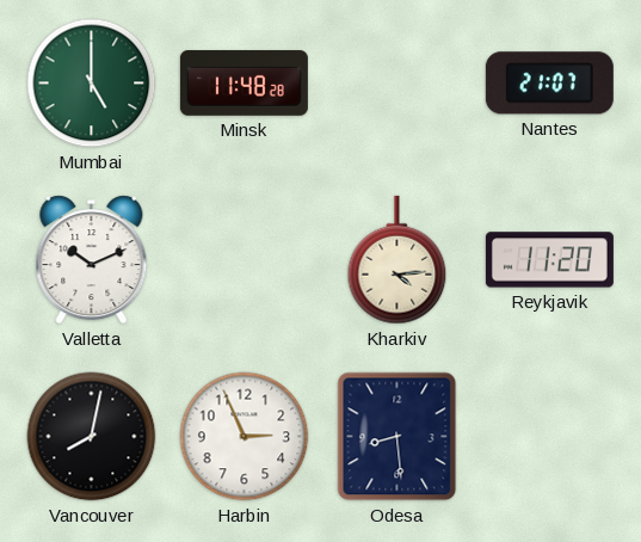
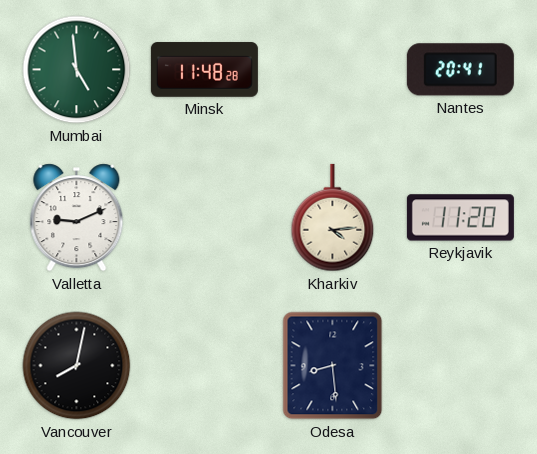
Mumbai: 5:00 -> 4:59 (77, 70)
Nantes: 21:07 -> 20:41 (460, 70)
Valletta: 10:11 -> 9:11 (77, 218)
Harbin: 2:56 -> none (245, 437)
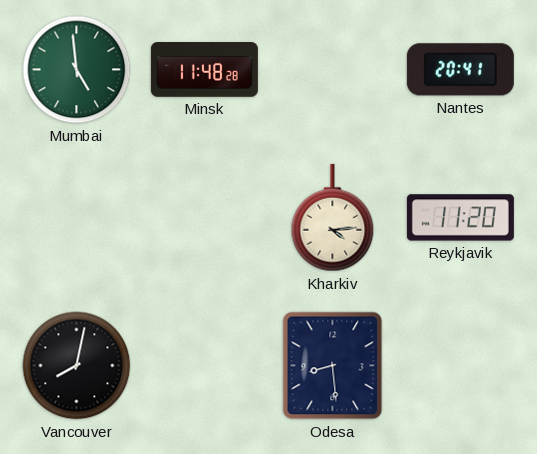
Valletta: 9:11 -> none (77, 218)
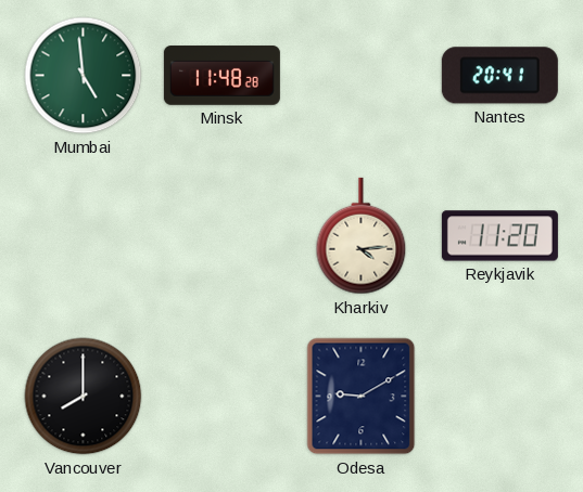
Vancouver: 8:02 -> 8:00 (84, 397)
Odesa: 8:29 -> 9:10 (362, 397)
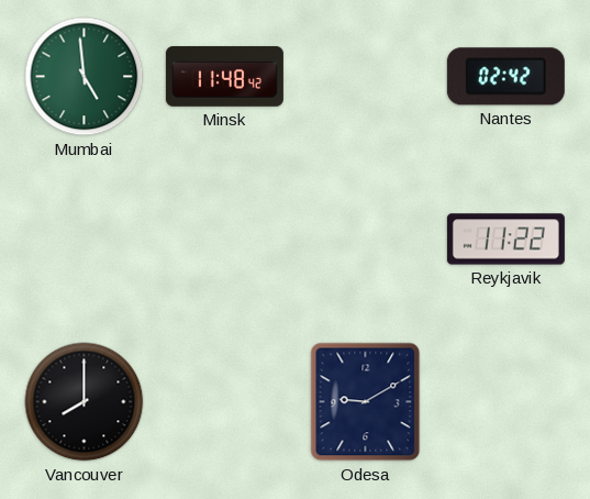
Minsk: 11:48:28 -> 11:48:42 (224, 77)
Nantes: 20:41 -> 02:42 (505, 77)
Kharkiv: 4:14 -> none (362, 236)
Reykjavik: 11:20 -> 11:22 (505, 240)
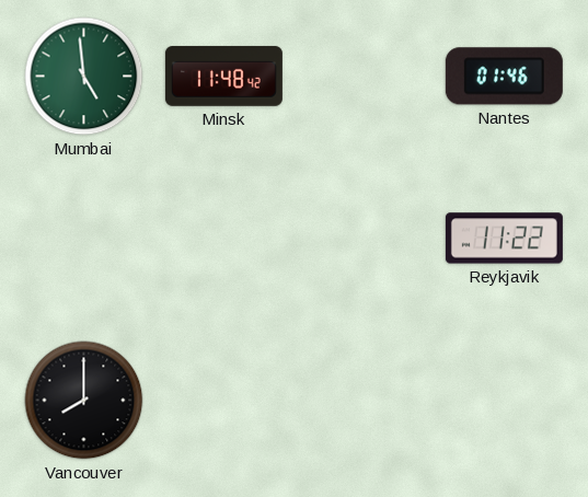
Nantes: 02:42 -> 01:46 (504, 77)
Odesa: 9:10 -> none (366, 402)
